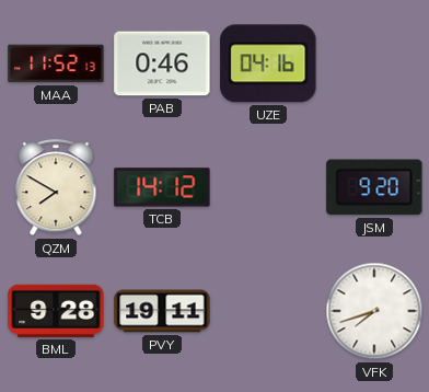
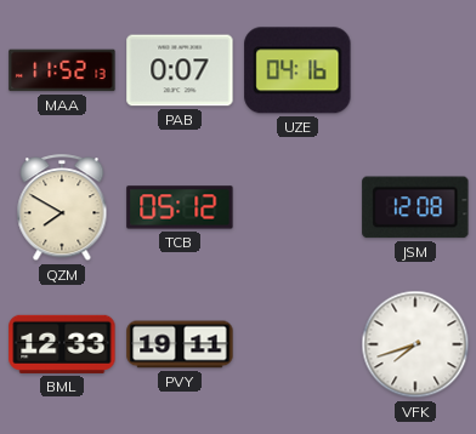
PAB: 0:46 -> 0:07 (180, 70)
TCB: 14:12 -> 05:12 (180, 207)
JSM: 9:20 -> 12:08 (415, 207)
BML: 9:28 -> 12:33 (62, 344)
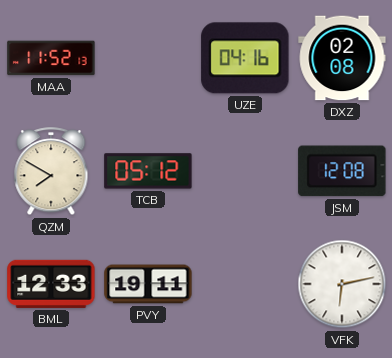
PAB: 0:07 -> none (180, 70)
DXZ: none -> 02:08 (342, 58)
VFK: 7:42 -> 6:13 (342, 284)
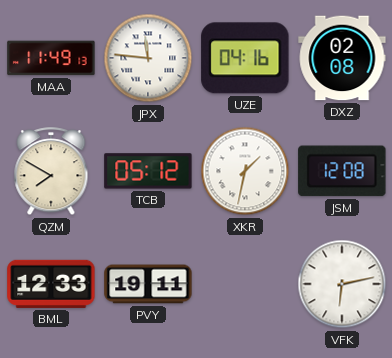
MAA: 11:52 -> 11:49 (51, 58)
JPX: none -> 11:46 (148, 58)
XKR: none -> 1:32 (245, 171)
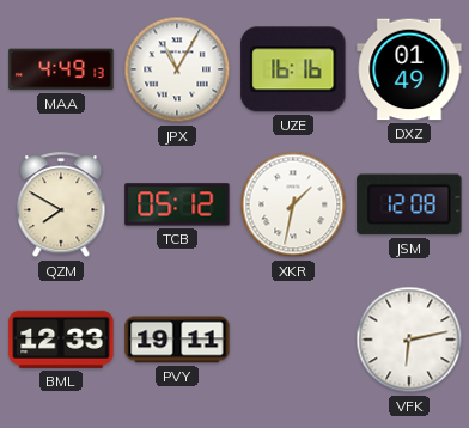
MAA: 11:49 -> 4:49 (61, 69)
JPX: 11:46 -> 11:05 (177, 69)
UZE: 04:16 -> 16:16 (293, 69)
DXZ: 02:08 -> 01:49 (409, 69)
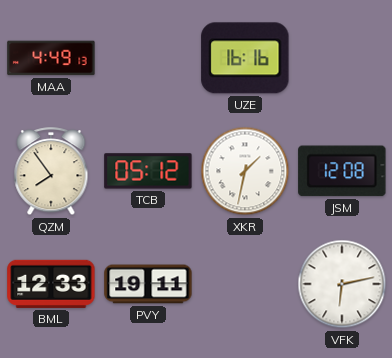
JPX: 11:05 -> none (177, 69)
DXZ: 01:49 -> none (409, 69)
QZM: 7:50 -> 7:54 (51, 172)
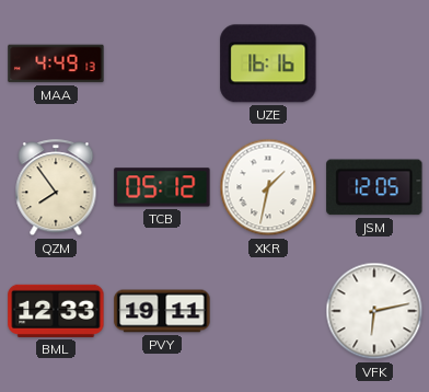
JSM: 12:08 -> 12:05 (374, 187)
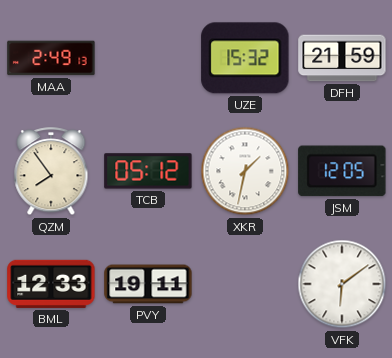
MAA: 4:49 -> 2:49 (51, 58)
UZE: 16:16 -> 15:32 (245, 58)
DFH: none -> 21:59 (342, 58)
VFK: 6:13 -> 6:09 (342, 284)
